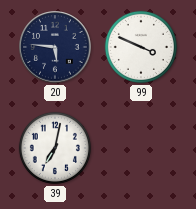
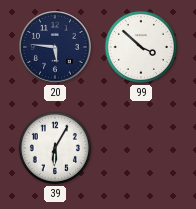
99: 3:49 -> 3:52 (141, 47)
39: 7:02 -> 6:05 (55, 148)
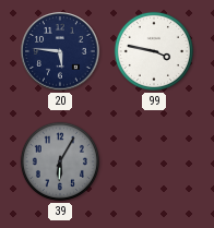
99: 3:52 -> 3:47 (154, 51)
39 dial: white -> grey (60, 161)
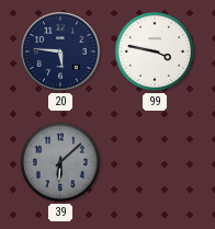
39: 6:05 -> 6:08 (60, 162)
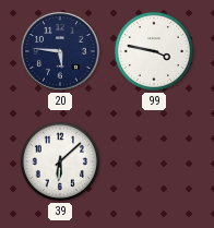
39 dial: grey -> white (60, 161)
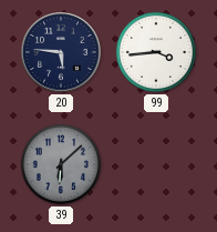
99: 3:47 -> 3:44 (156, 52)
39 dial: white -> grey (61, 164)
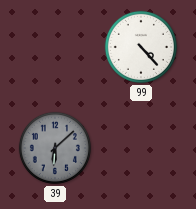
20: 5:46 -> none (61, 52)
99: 3:44 -> 4:23 (141, 47)
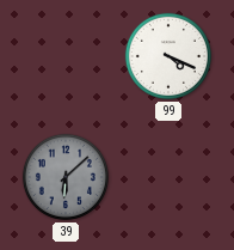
99: 4:23 -> 4:19 (168, 56)
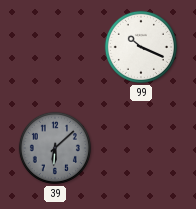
99: 4:19 -> 10:19 (141, 47)
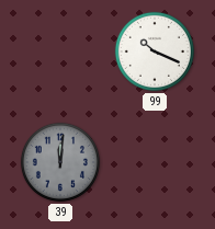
39: 6:08 -> 12:01 (60, 162)
